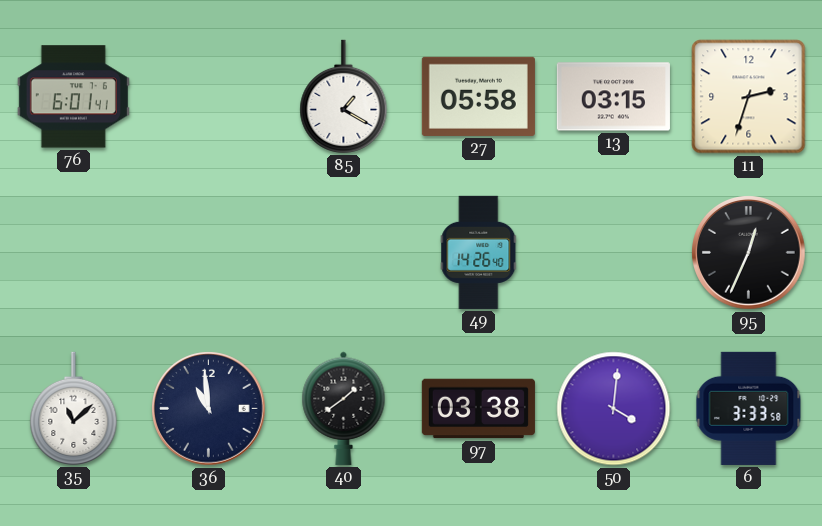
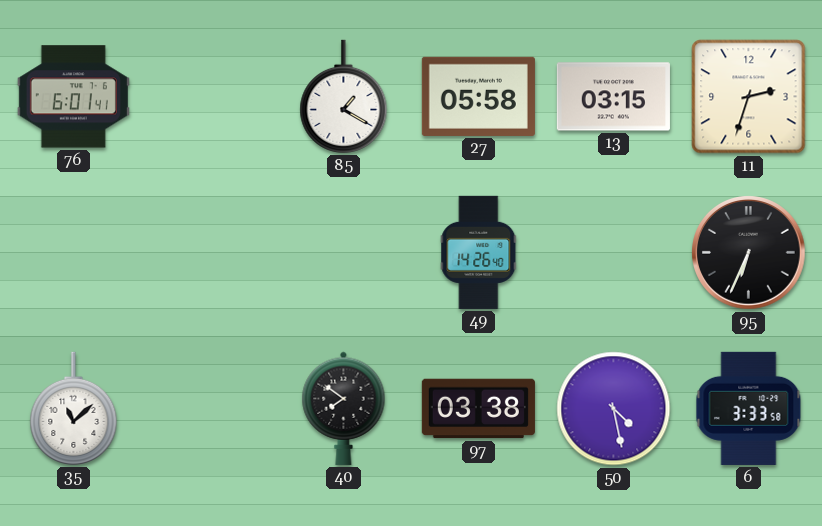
95: 12:34 -> 6:34 (749, 253)
36: 10:59 -> none (209, 409)
40: 1:39 -> 7:51 (344, 408)
50: 4:01 -> 4:28 (614, 409)
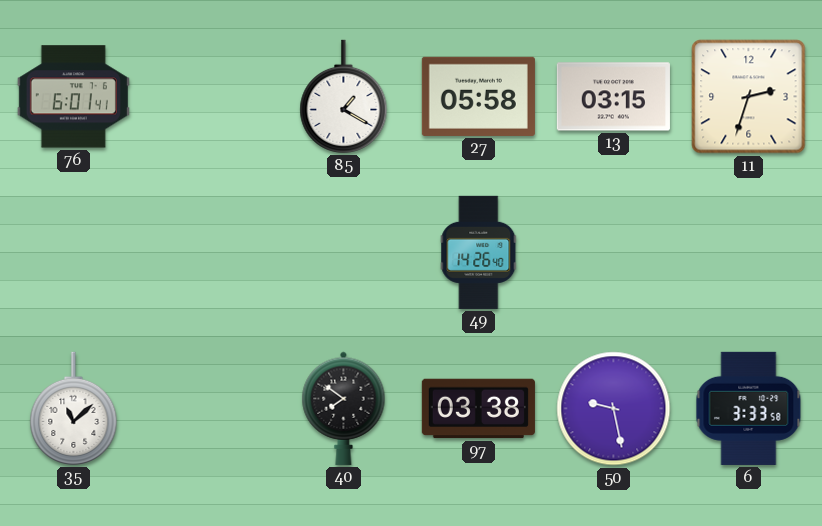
95: 6:34 -> none (749, 253)
50: 4:28 -> 9:28 (614, 409)
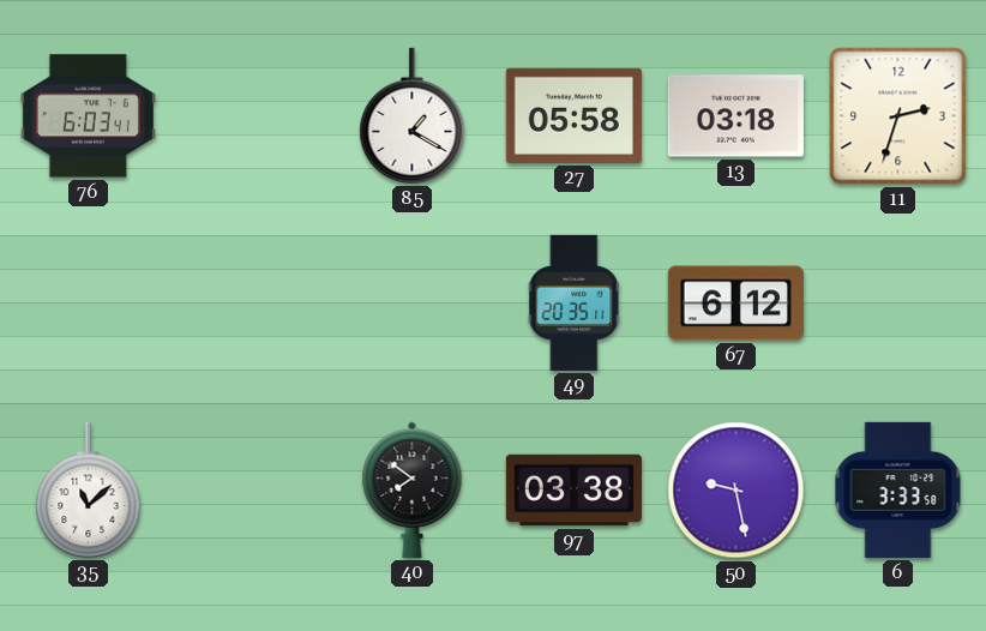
76: 6:01 -> 6:03 (88, 116)
13: 03:15 -> 03:18 (735, 116)
49: 14:26 -> 20:35 (575, 302)
67: none -> 6:12 (735, 304)
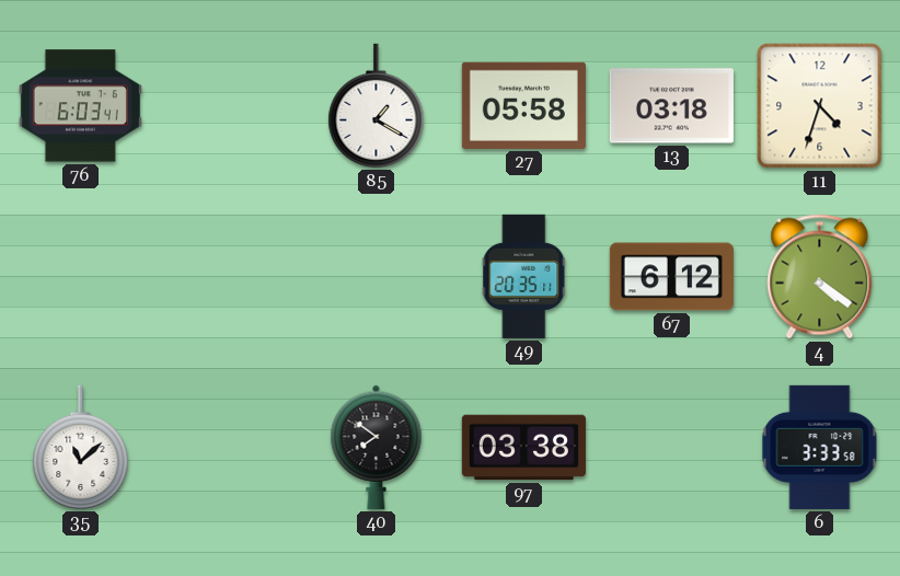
11: 2:33 -> 4:33 (820, 106)
4: none -> 4:21 (820, 277)
50: 9:28 -> none (737, 491)
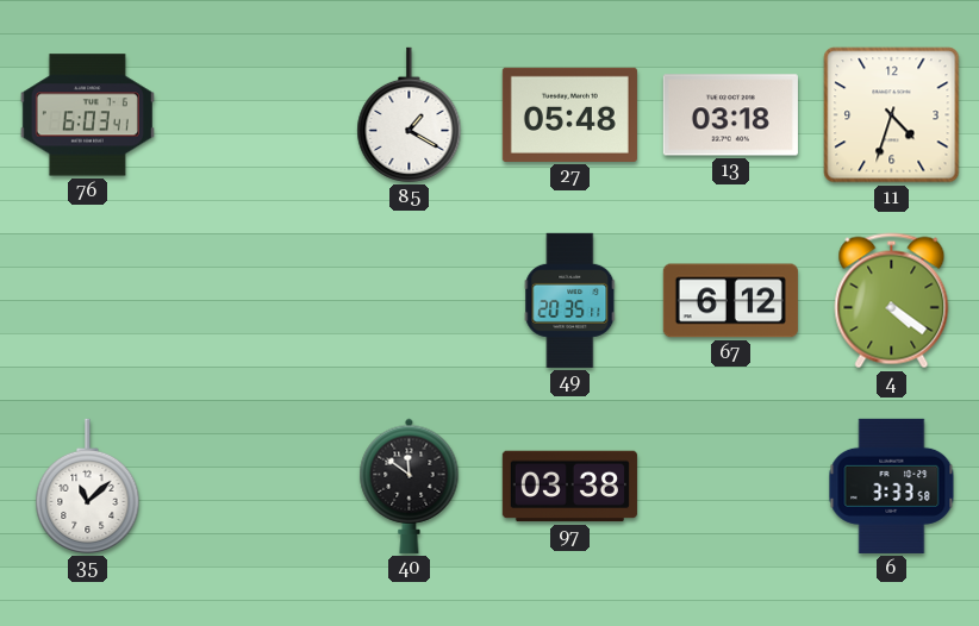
27: 05:58 -> 05:48 (569, 114)
40: 7:51 -> 11:51 (410, 486)
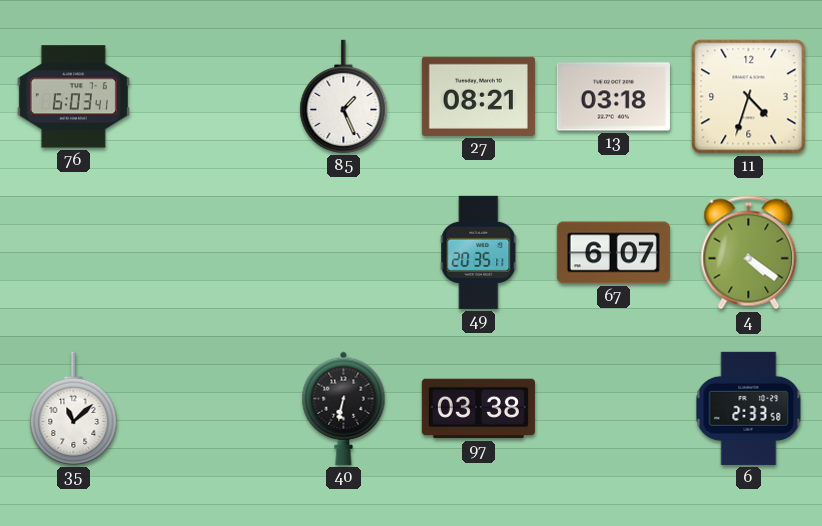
85: 1:20 -> 1:26 (344, 96)
27: 05:48 -> 08:21 (478, 96)
67: 6:12 -> 6:07 (613, 253)
40: 11:51 -> 6:32 (344, 408)
6: 3:33 -> 2:33 (749, 408)
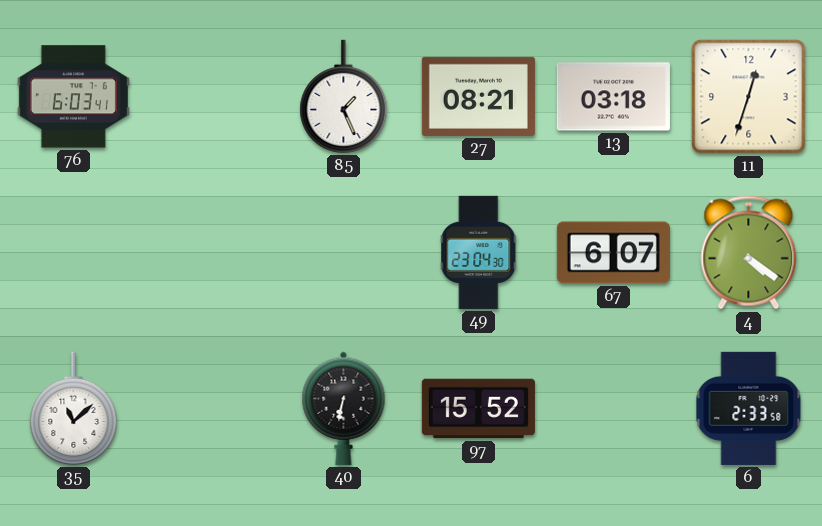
11: 4:33 -> 12:33 (749, 97)
49: 20:35 -> 23:04 (479, 252)
97: 03:38 -> 15:52 (478, 409)
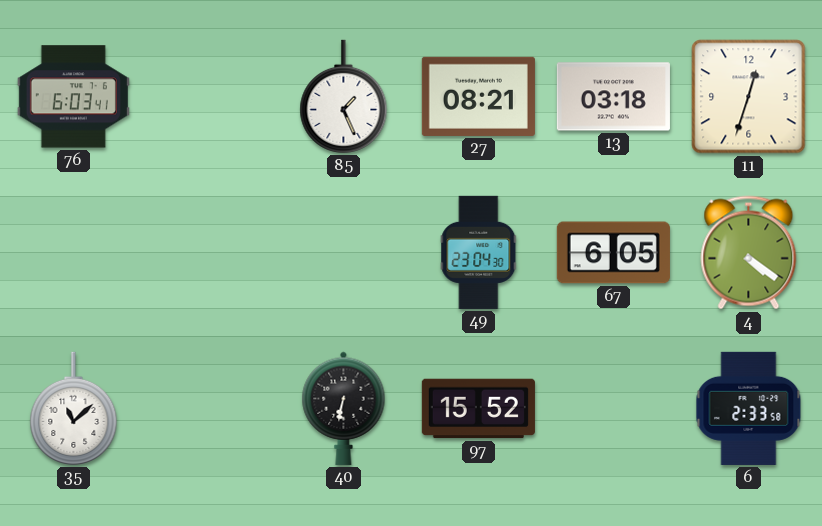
67: 6:07 -> 6:05 (613, 253)
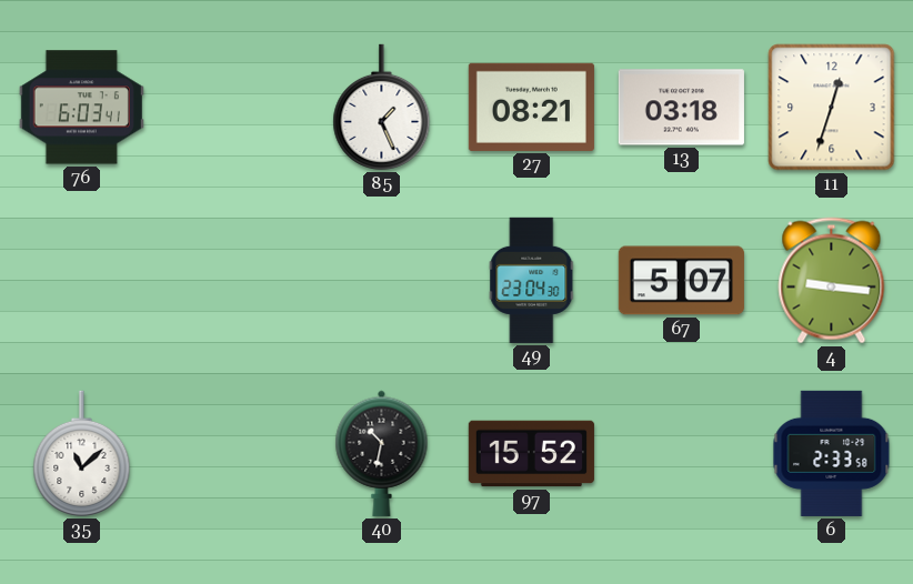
67: 6:05 -> 5:07 (681, 281)
4: 4:21 -> 9:16 (832, 281)
40: 6:32 -> 10:32 (382, 453)
